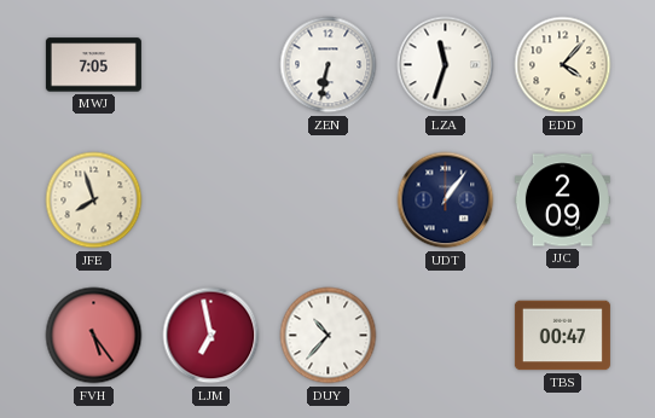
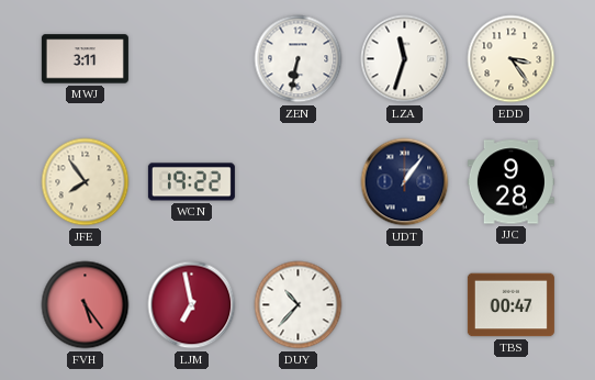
MWJ: 7:05 -> 3:11 (85, 59)
EDD: 4:07 -> 3:24 (512, 59)
JFE: 7:57 -> 7:54 (86, 182)
WCN: none -> 19:22 (191, 182)
JJC: 2:09 -> 9:28 (510, 182)
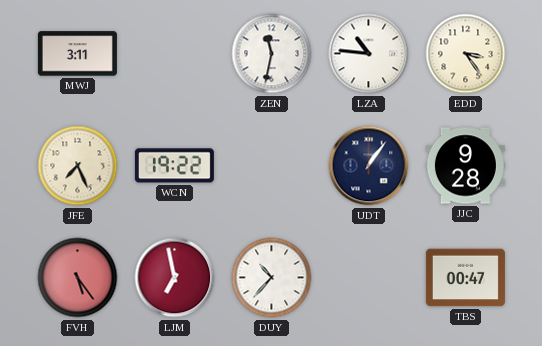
ZEN: 6:32 -> 11:32 (272, 54)
LZA: 11:33 -> 10:46 (369, 54)
JFE: 7:54 -> 7:26 (78, 166)
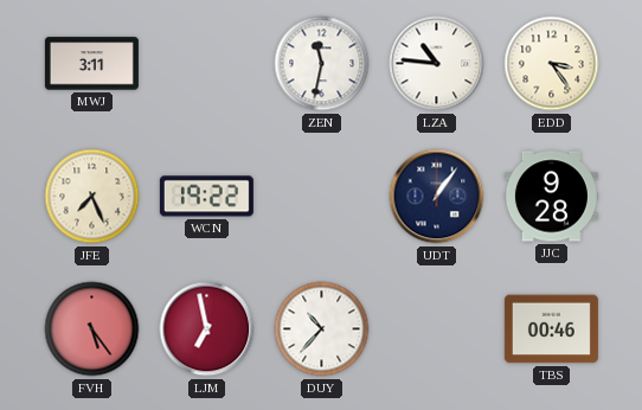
TBS: 00:47 -> 00:46 (551, 329)
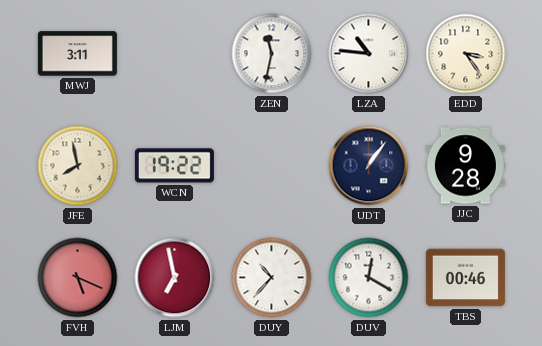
JFE: 7:26 -> 7:58 (78, 166)
FVH: 5:24 -> 5:19 (78, 278)
DUV: none -> 12:20 (369, 278)
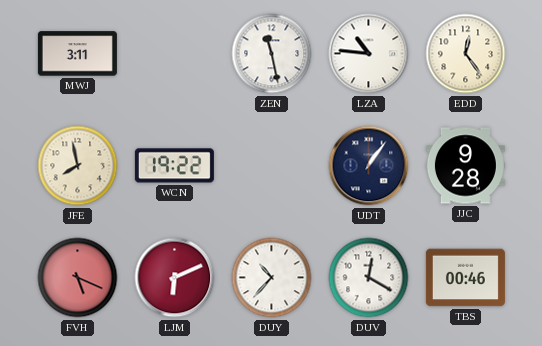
ZEN: 11:32 -> 11:28 (272, 54)
EDD: 3:24 -> 12:24 (466, 54)
LJM: 6:58 -> 6:11 (175, 278)
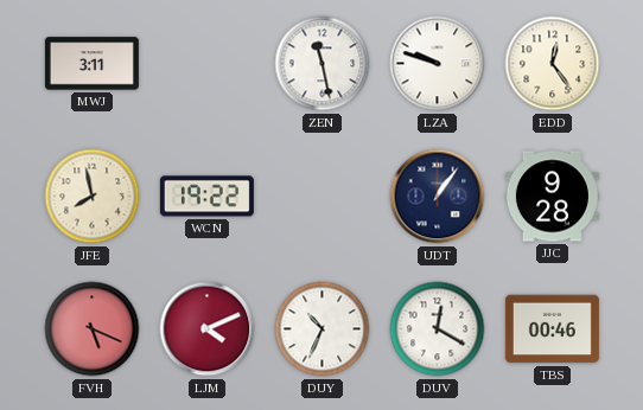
LZA: 10:46 -> 9:48 (438, 64)
LJM: 6:11 -> 4:11 (208, 329)
DUY: 10:37 -> 10:34 (323, 329)
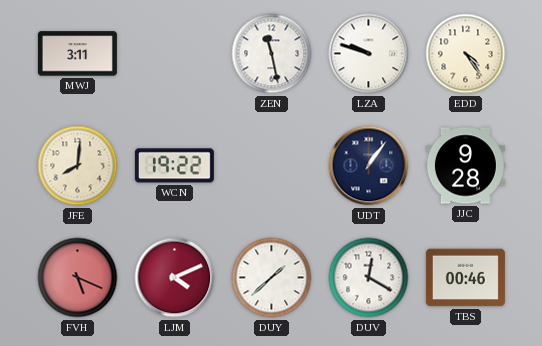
EDD: 12:24 -> 4:24 (466, 54)
JFE: 7:58 -> 8:01 (78, 166)
DUY: 10:34 -> 1:38 (272, 278)
